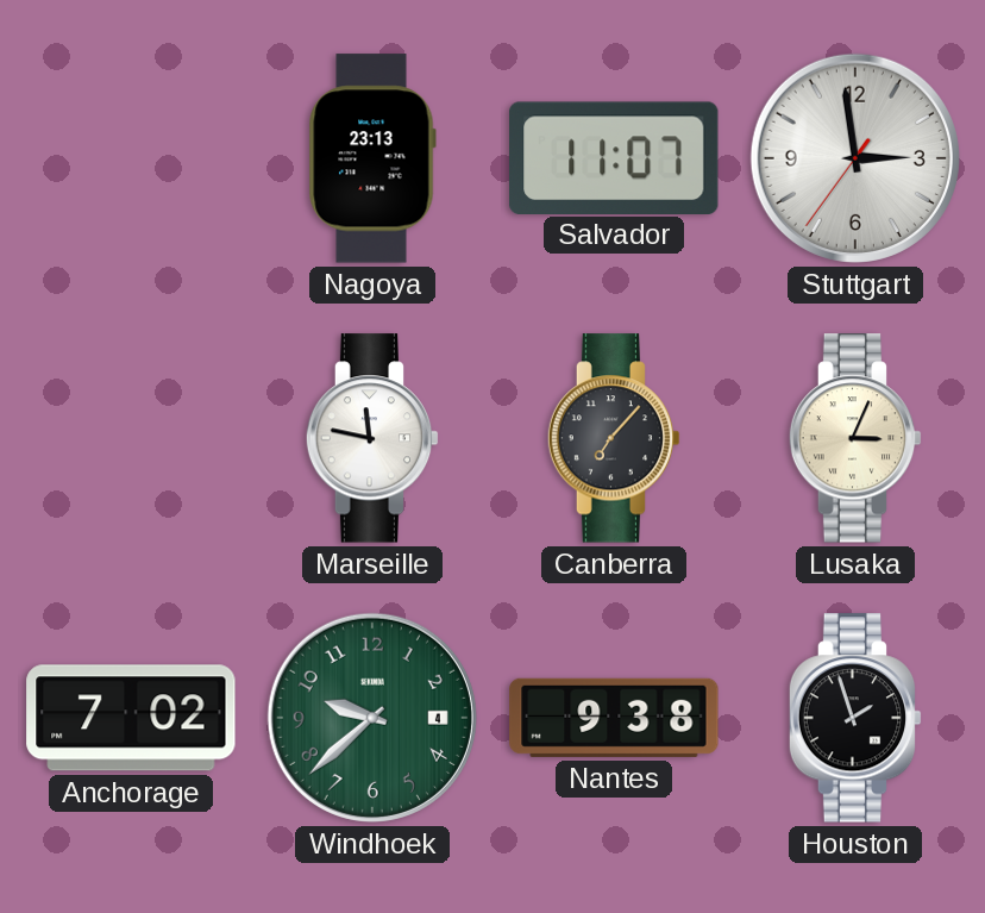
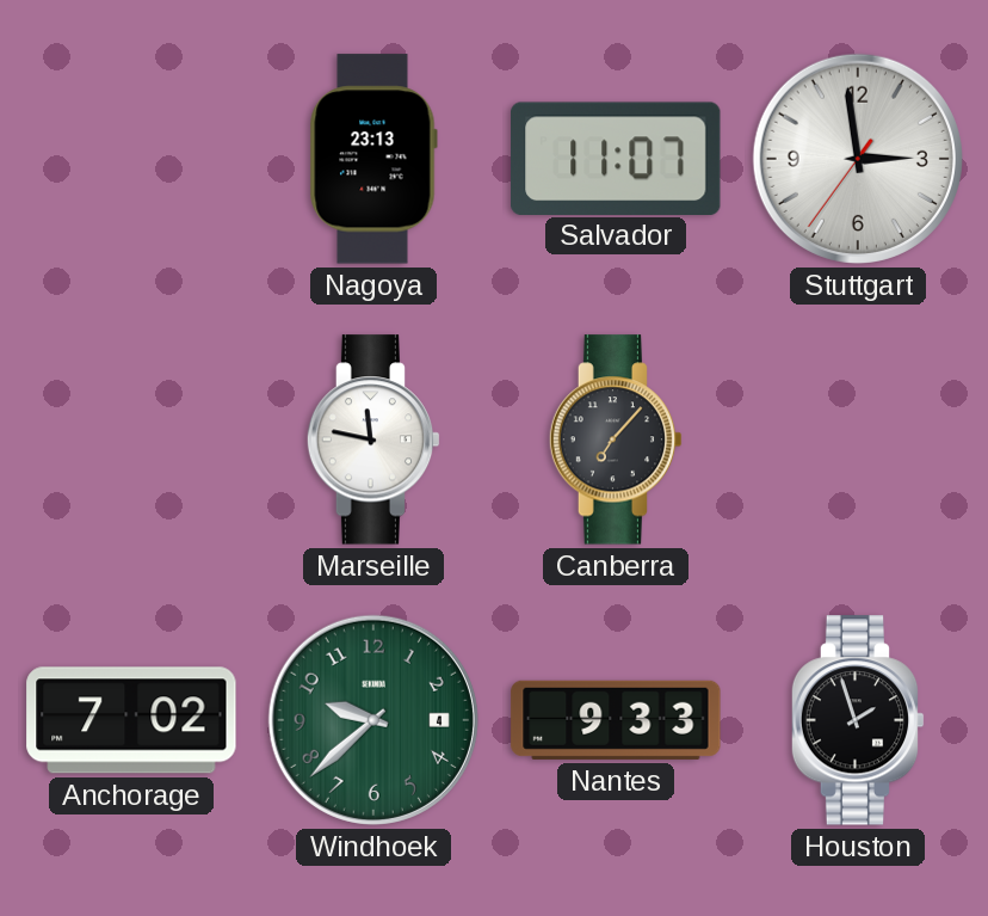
Lusaka: 3:04 -> none (855, 438)
Nantes: 9:38 -> 9:33 (616, 720)
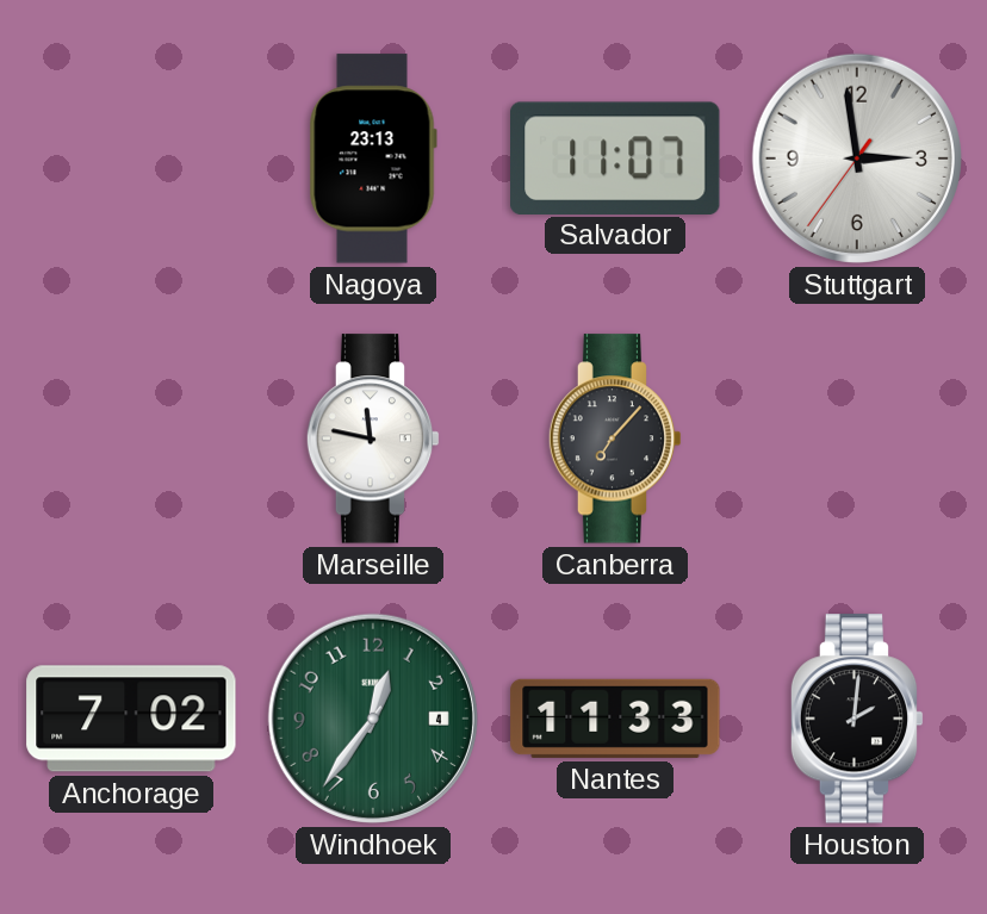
Windhoek: 9:38 -> 12:36 (373, 719)
Nantes: 9:33 -> 11:33 (615, 719)
Houston: 1:57 -> 2:01 (857, 719)
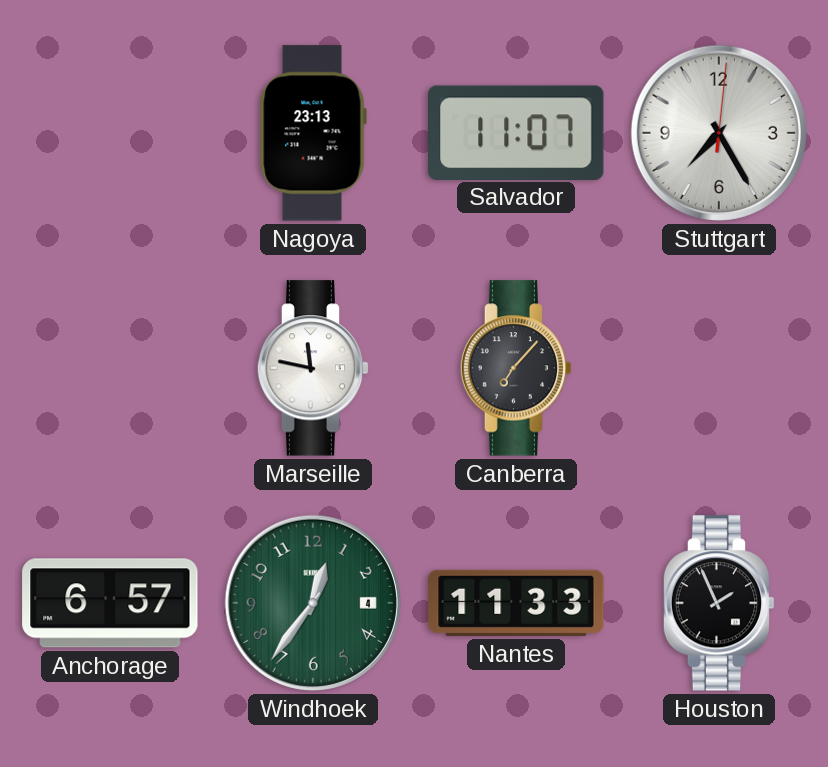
Stuttgart: 2:58 -> 7:25 (719, 133)
Anchorage: 7:02 -> 6:57 (110, 603)
Houston: 2:01 -> 1:56 (719, 603)
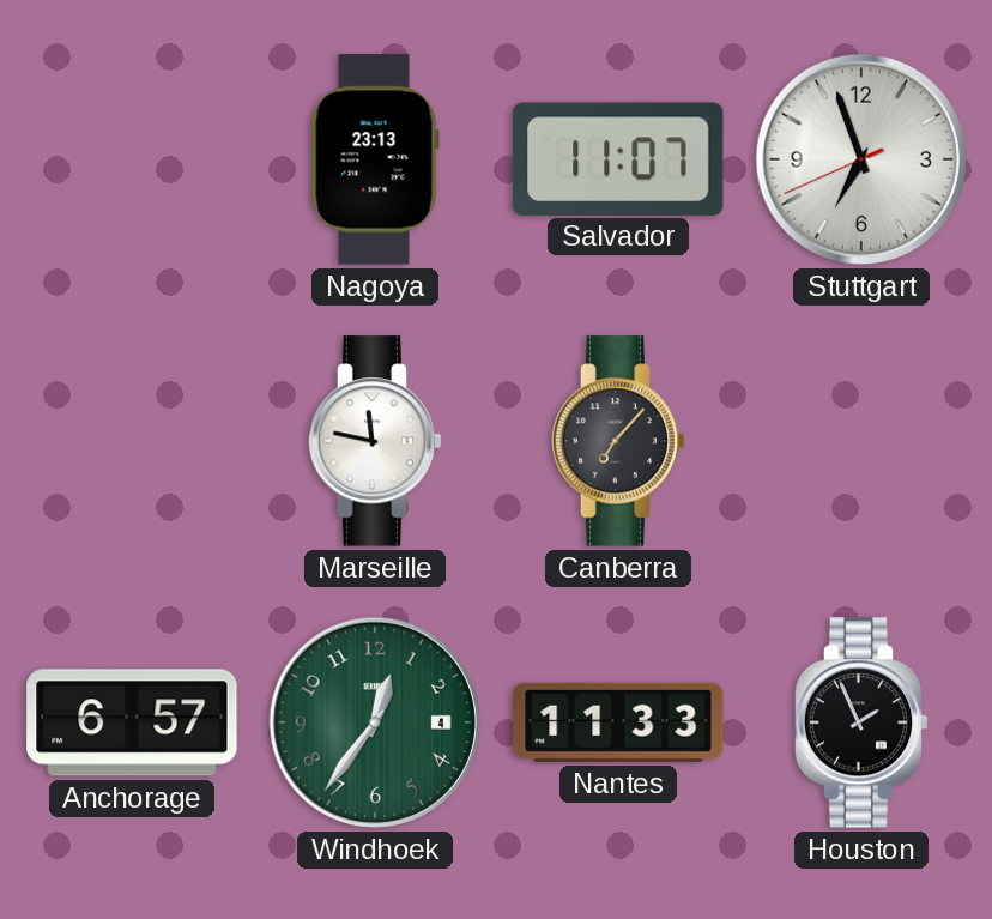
Stuttgart: 7:25 -> 6:56 (861, 159)
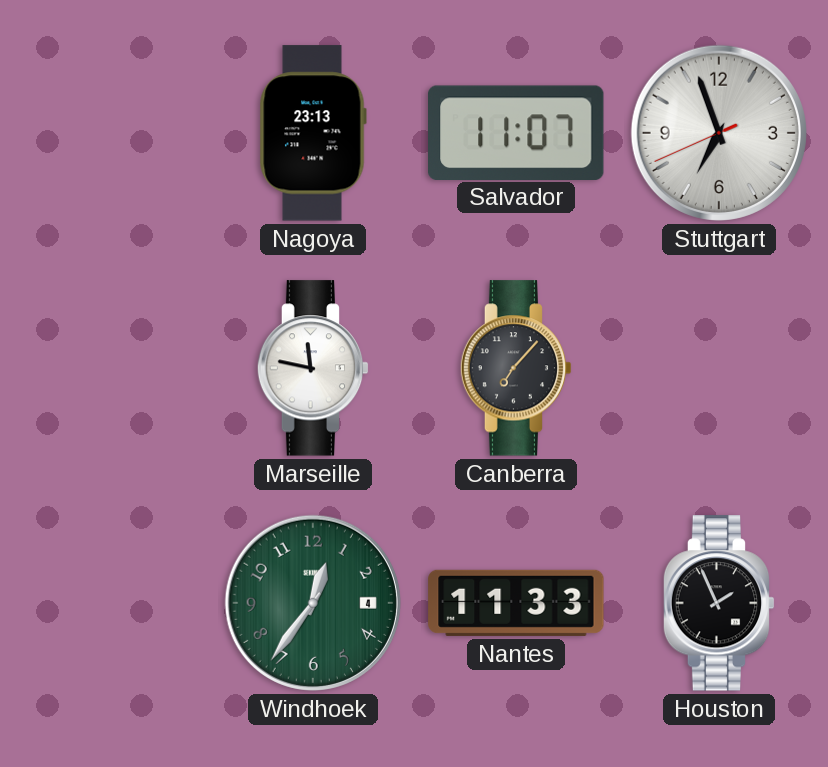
Anchorage: 6:57 -> none (132, 722)
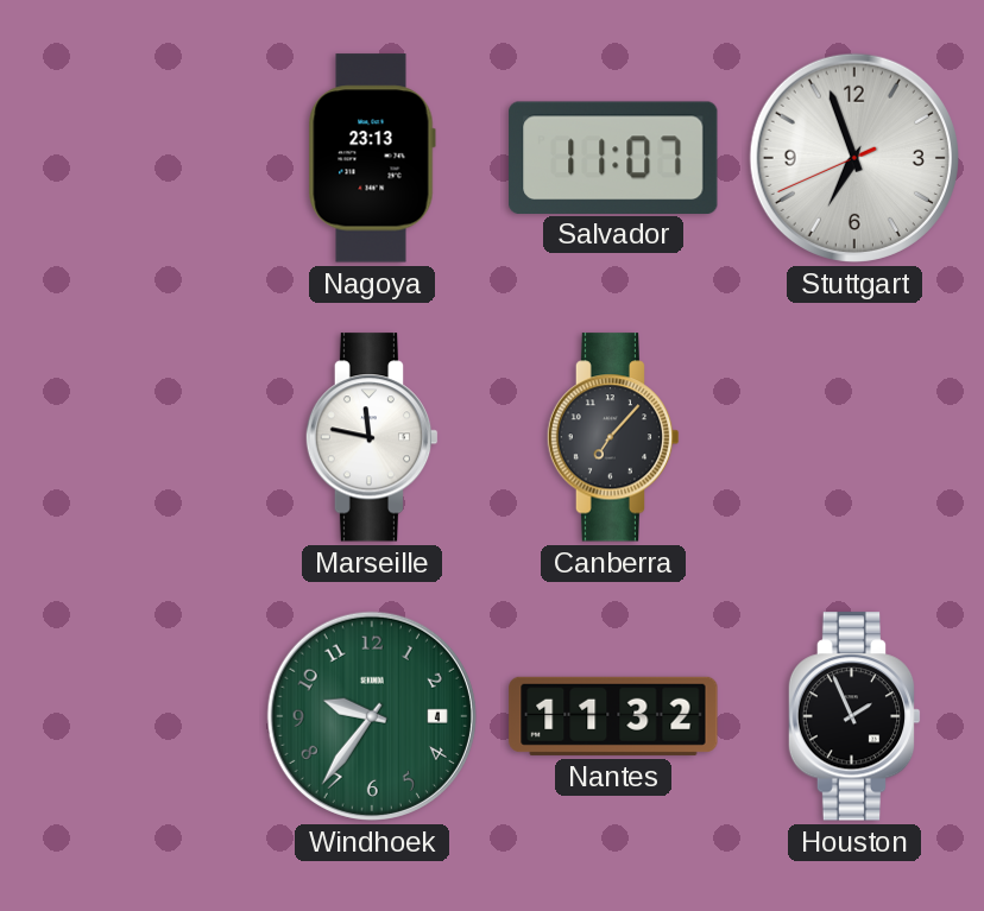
Windhoek: 12:36 -> 9:36 (372, 716)
Nantes: 11:33 -> 11:32 (613, 716)
